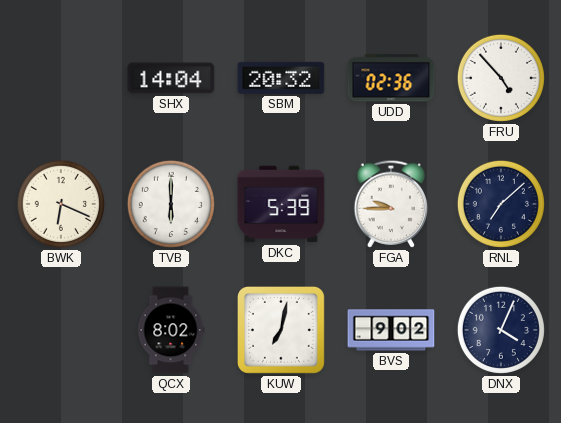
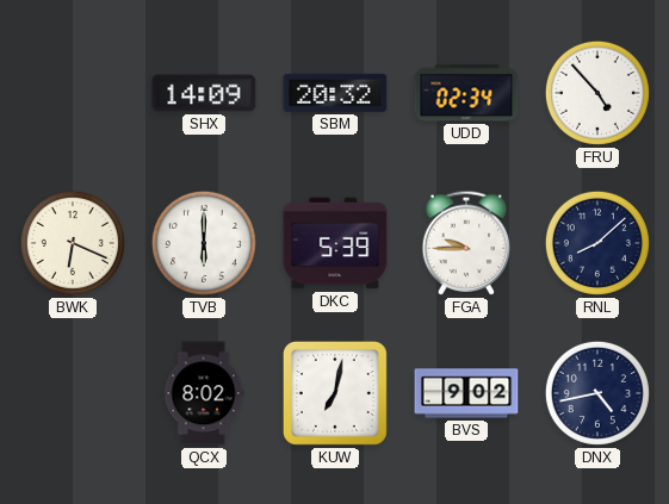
SHX: 14:04 -> 14:09 (204, 93)
UDD: 02:36 -> 02:34 (466, 93)
RNL: 7:08 -> 8:08 (597, 243)
DNX: 4:04 -> 4:43 (597, 393)
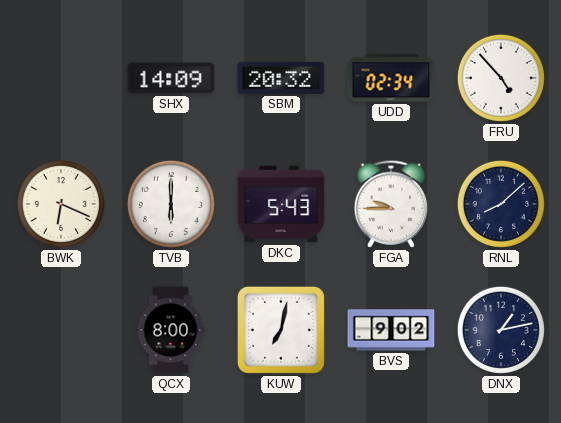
DKC: 5:39 -> 5:43 (281, 204)
QCX: 8:02 -> 8:00 (171, 330)
DNX: 4:43 -> 1:13 (501, 330)
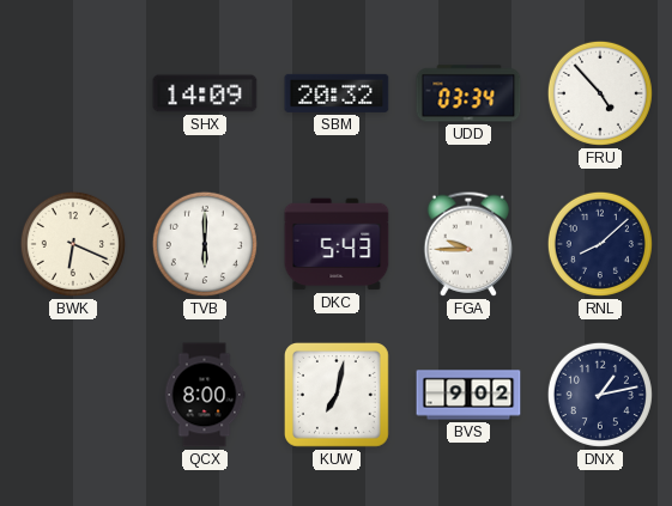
UDD: 02:34 -> 03:34 (468, 93)
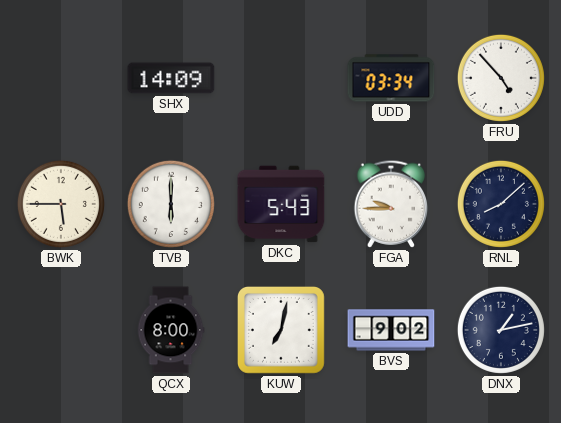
SBM: 20:32 -> none (337, 93)
BWK: 6:19 -> 5:45 (61, 204)
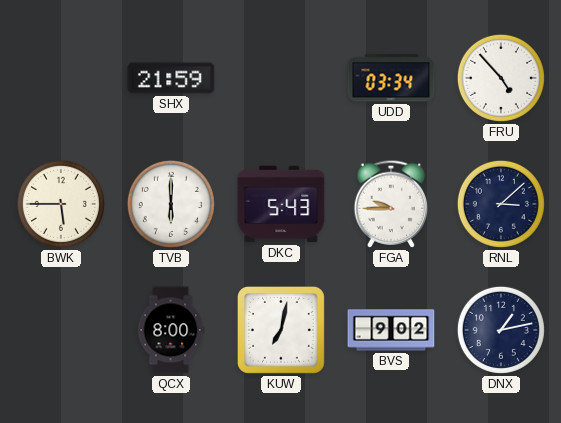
SHX: 14:09 -> 21:59 (171, 78)
RNL: 8:08 -> 3:08 (501, 204)
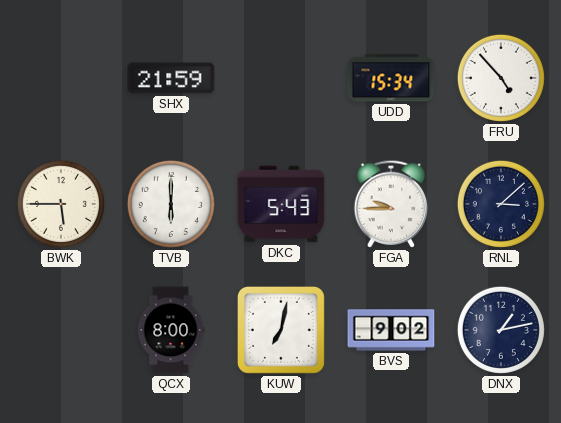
UDD: 03:34 -> 15:34 (391, 78)
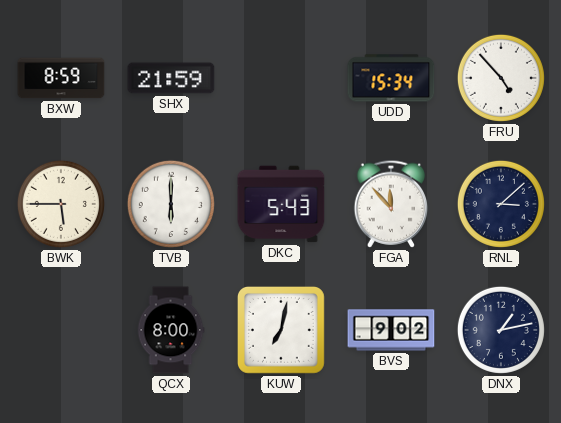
BXW: none -> 8:59 (61, 78)
FGA: 9:45 -> 11:53 (391, 204)
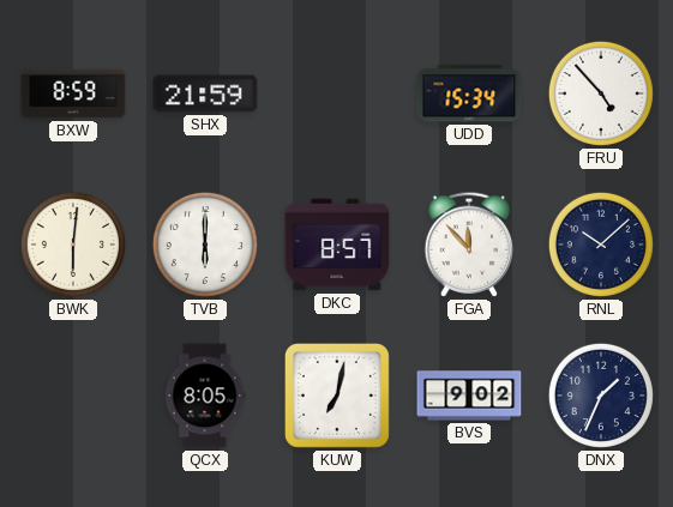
BWK: 5:45 -> 6:01 (73, 245)
DKC: 5:43 -> 8:57 (337, 245)
RNL: 3:08 -> 10:08 (601, 245)
QCX: 8:00 -> 8:05 (205, 396)
DNX: 1:13 -> 1:34 (601, 396)
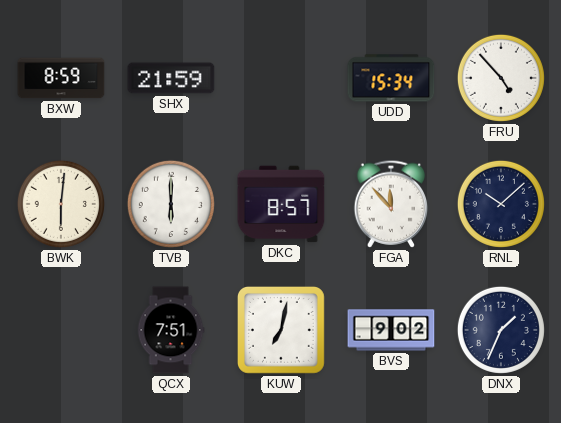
QCX: 8:05 -> 7:51 (171, 330)
